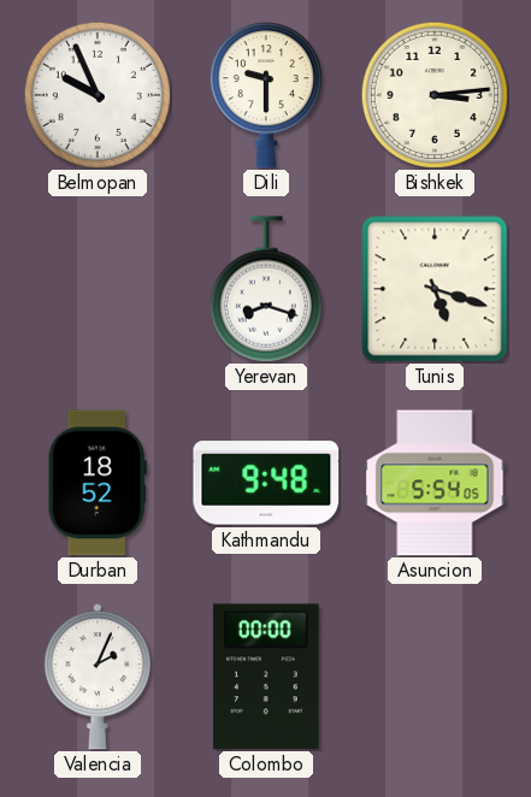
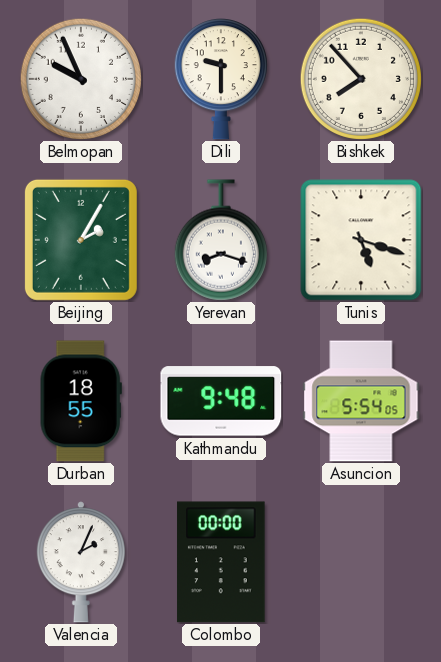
Bishkek: 3:14 -> 7:53 (360, 78)
Beijing: none -> 2:05 (81, 240)
Durban: 18:52 -> 18:55 (81, 401)
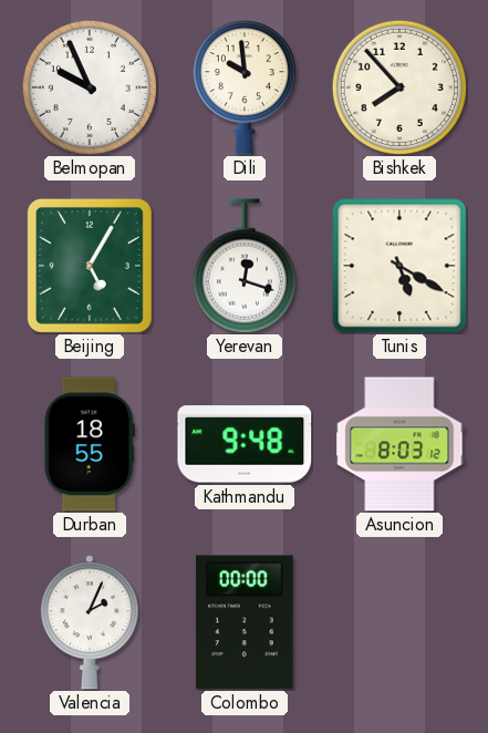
Dili: 9:30 -> 9:59 (245, 89)
Beijing: 2:05 -> 5:05 (90, 266)
Yerevan: 8:18 -> 12:18 (245, 266)
Tunis: 5:18 -> 5:20 (399, 266)
Asuncion: 5:54 -> 8:03 (399, 444)
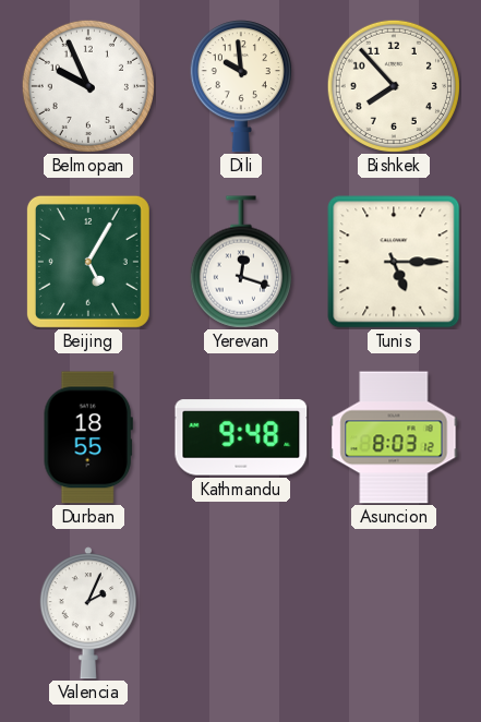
Tunis: 5:20 -> 5:15 (394, 262)
Colombo: 00:00 -> none (245, 622)
